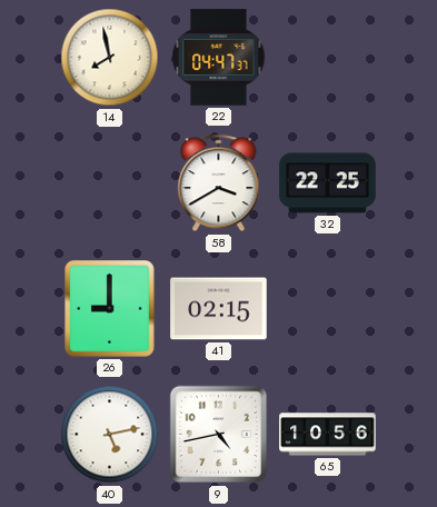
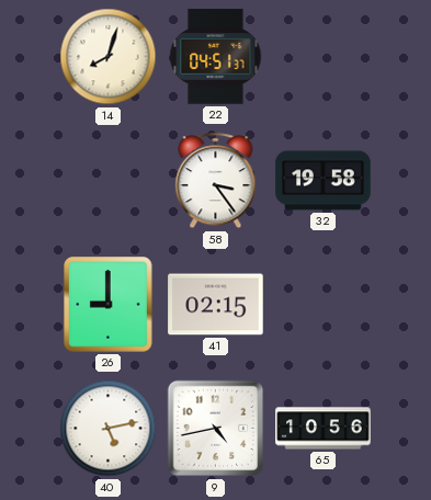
14: 7:58 -> 8:03 (109, 57)
22: 04:47 -> 04:51 (216, 57)
58: 3:40 -> 3:24 (216, 181)
32: 22:25 -> 19:58 (324, 181)
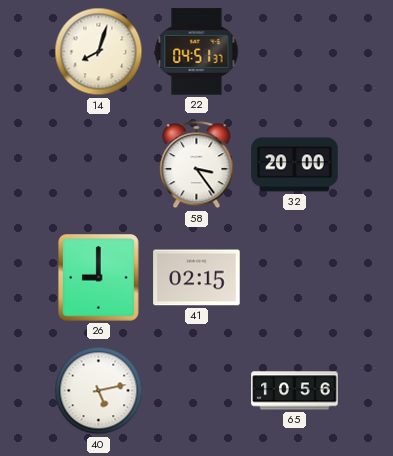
32: 19:58 -> 20:00 (295, 165)
9: 4:43 -> none (216, 429)
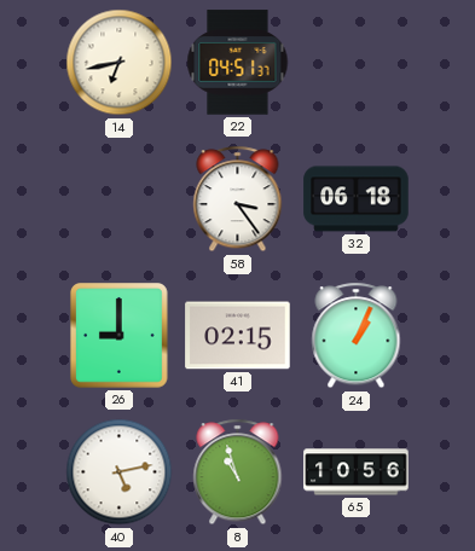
14: 8:03 -> 6:43 (120, 63)
32: 20:00 -> 06:18 (357, 199)
24: none -> 1:04 (357, 336)
8: none -> 10:57 (238, 472)
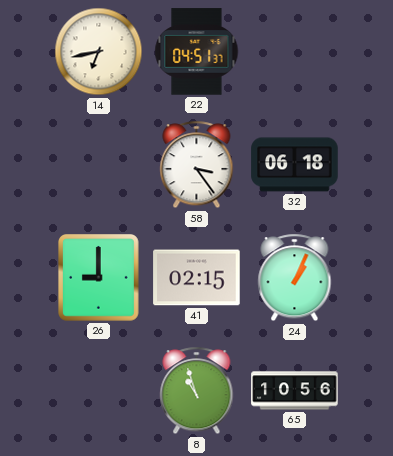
40: 5:13 -> none (120, 472)
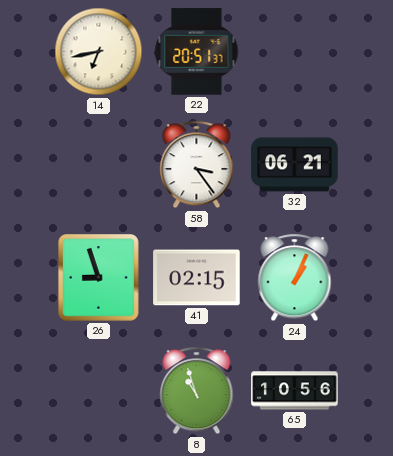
22: 04:51 -> 20:51 (197, 52)
32: 06:18 -> 06:21 (295, 165)
26: 9:00 -> 8:57 (99, 278)
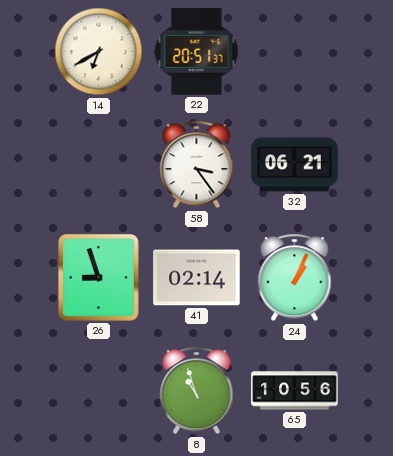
14: 6:43 -> 6:40 (99, 52)
41: 02:15 -> 02:14 (197, 278)
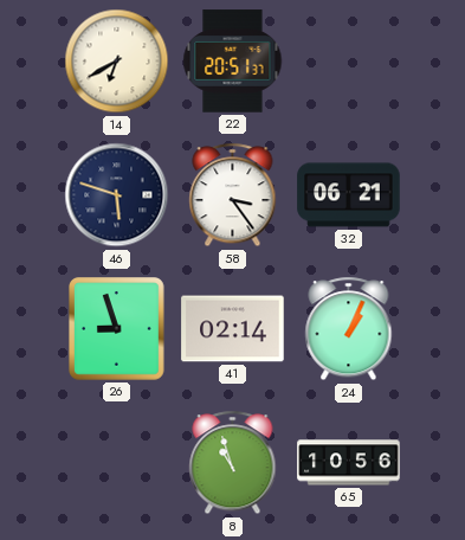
46: none -> 5:48 (117, 195)
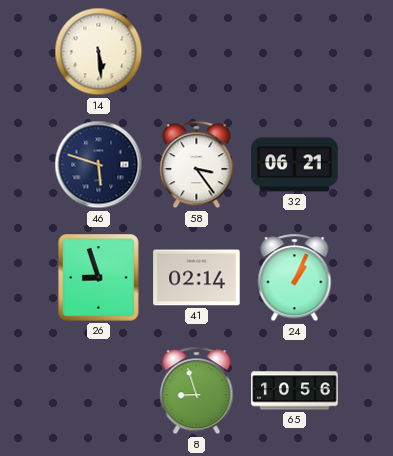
14: 6:40 -> 5:29 (99, 52)
22: 20:51 -> none (233, 62)
8: 10:57 -> 8:57 (197, 391)
